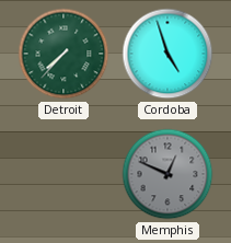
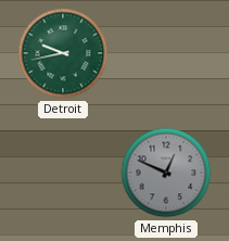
Detroit: 7:37 -> 9:43 (63, 53)
Cordoba: 4:57 -> none (168, 54)
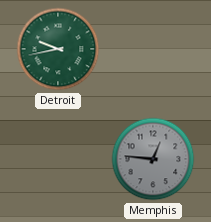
Memphis: 12:49 -> 12:46 (153, 159)
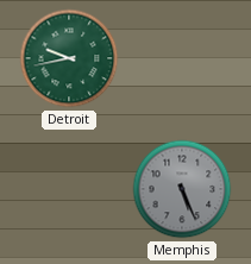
Memphis: 12:46 -> 5:26 (182, 189)
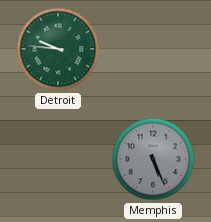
Detroit: 9:43 -> 9:46 (58, 49)
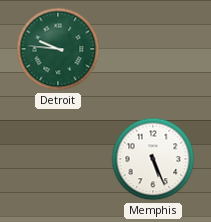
Memphis dial: grey -> white (153, 159)
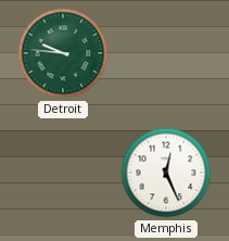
Memphis: 5:26 -> 12:26 (166, 173)
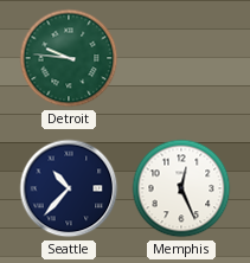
Seattle: none -> 10:37 (69, 188)
